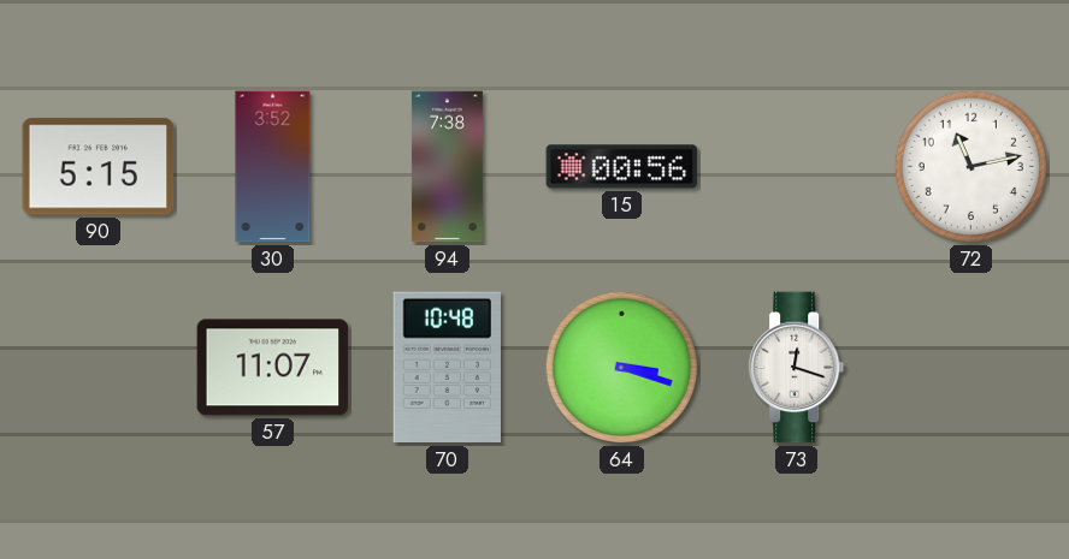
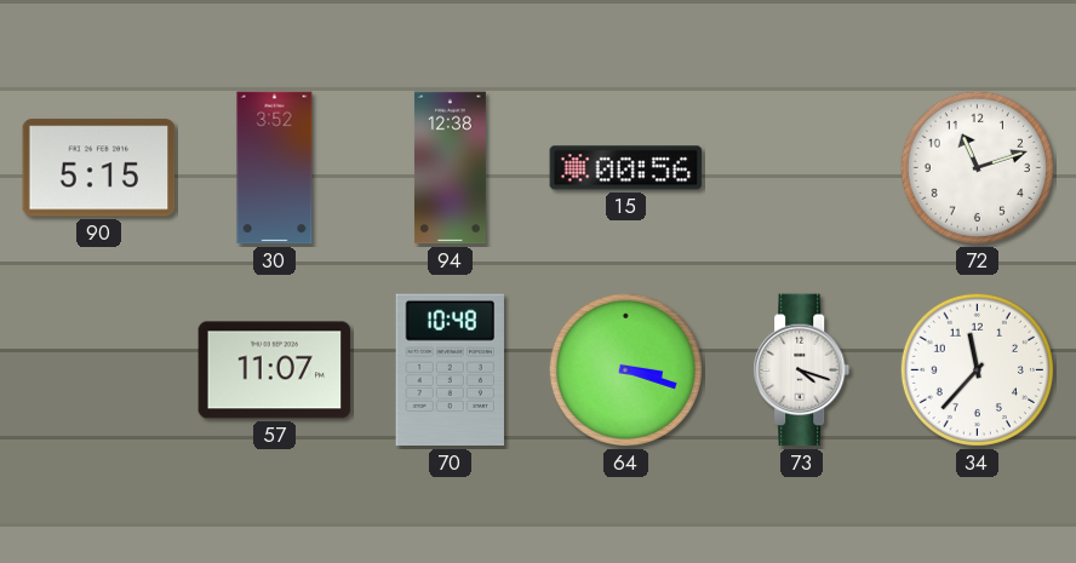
94: 7:38 -> 12:38 (450, 168)
72: 11:13 -> 11:12 (977, 167)
73: 12:18 -> 4:18 (802, 370)
34: none -> 11:37 (977, 369)
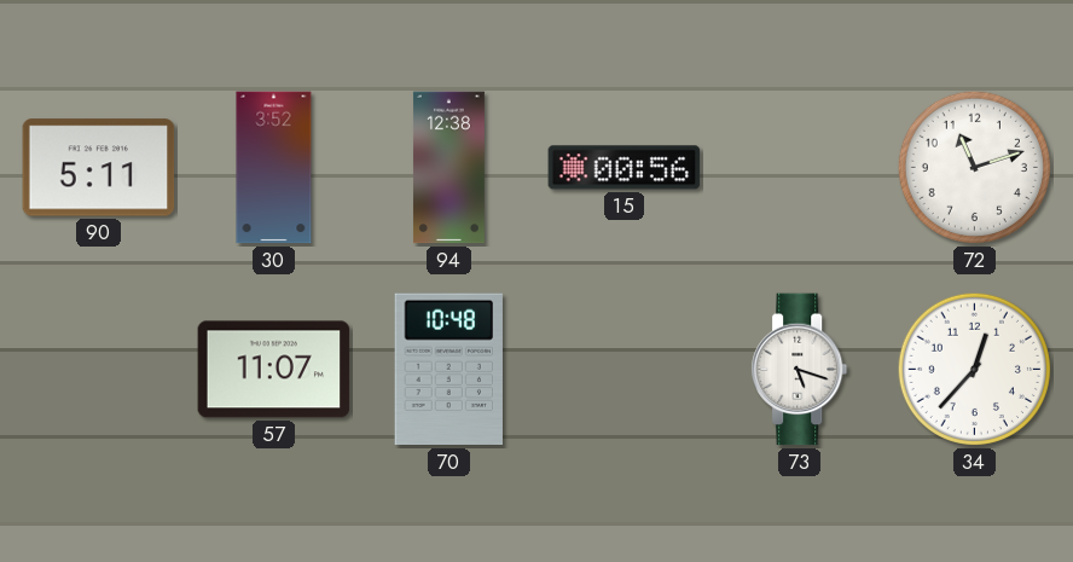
90: 5:15 -> 5:11 (99, 168)
64: 3:18 -> none (625, 369)
73: 4:18 -> 5:18 (800, 370)
34: 11:37 -> 12:37 (974, 369)
